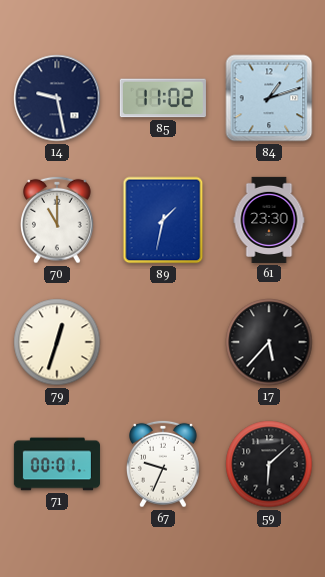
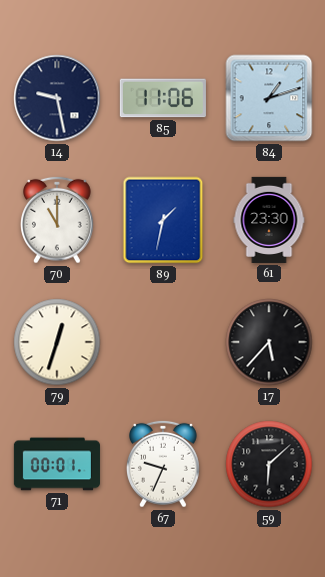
85: 11:02 -> 11:06 (163, 98)
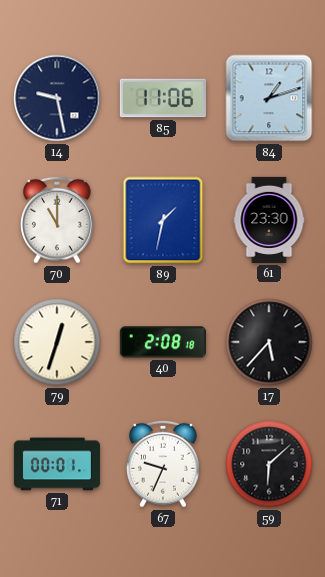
40: none -> 2:08 (163, 342)
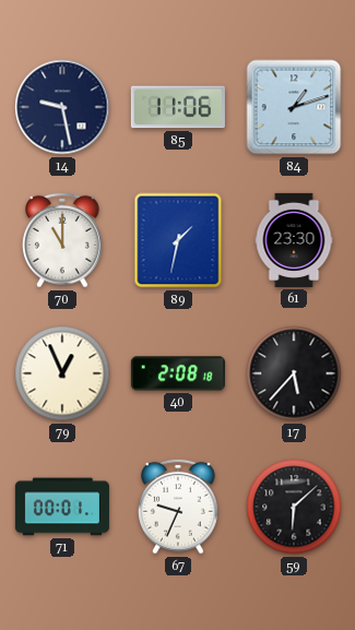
79: 12:33 -> 12:56 (62, 373)
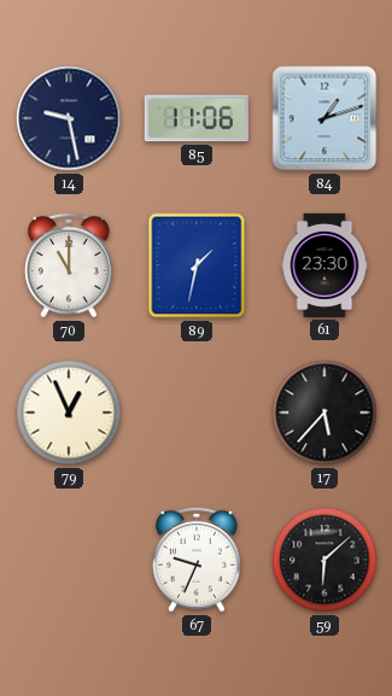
40: 2:08 -> none (178, 373)
71: 00:01 -> none (61, 507)
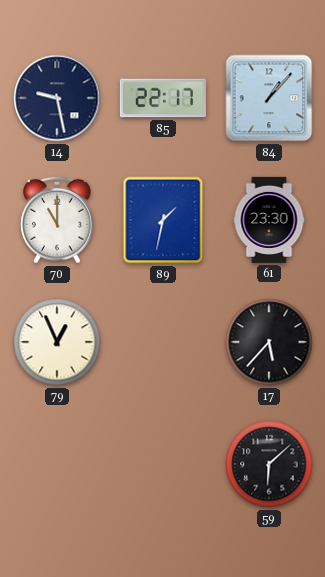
85: 11:06 -> 22:17 (163, 98)
84: 1:12 -> 1:07 (269, 98)
67: 9:34 -> none (198, 560)
